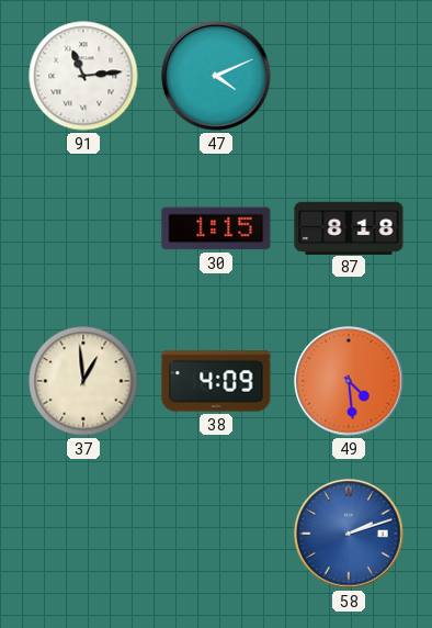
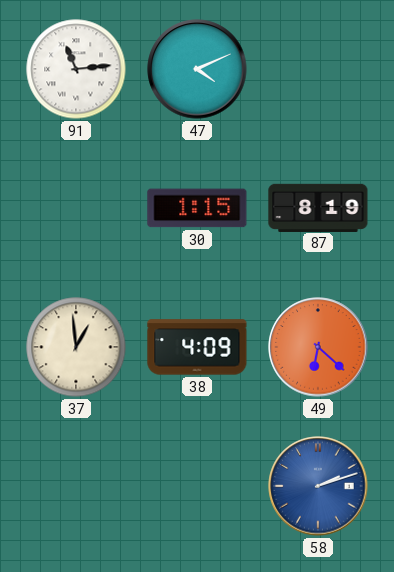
87: 8:18 -> 8:19 (318, 207)
49: 4:29 -> 6:22 (318, 347)
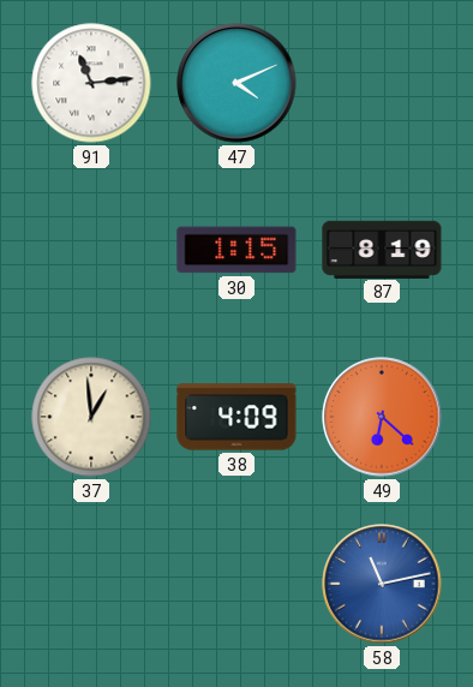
58: 2:12 -> 11:13 (382, 584)
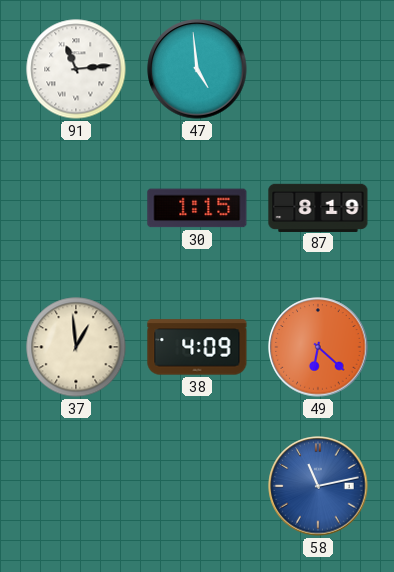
47: 4:11 -> 4:59 (197, 69)
